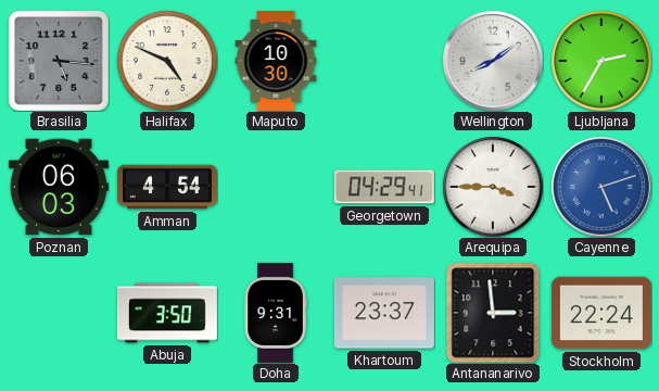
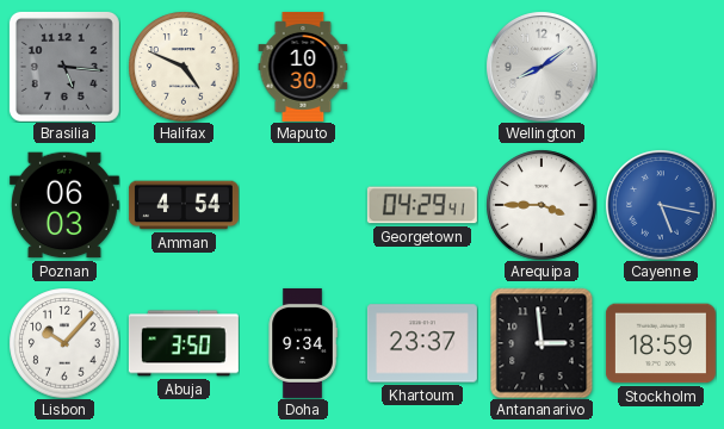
Ljubljana: 2:35 -> none (601, 61)
Cayenne: 5:12 -> 5:17 (661, 205)
Lisbon: none -> 10:07 (64, 343)
Doha: 9:31 -> 9:34 (303, 343)
Stockholm: 22:24 -> 18:59 (661, 343)
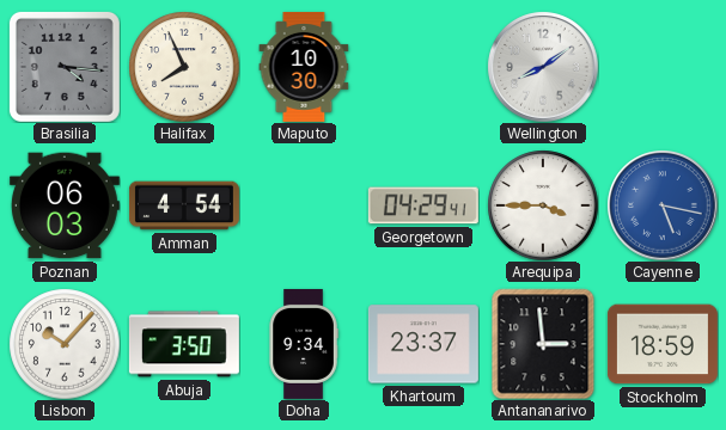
Brasilia: 5:16 -> 4:16 (65, 67)
Halifax: 4:49 -> 7:56 (184, 67)
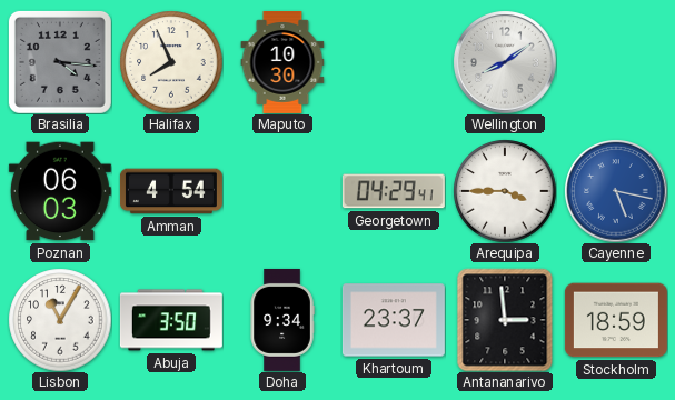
Lisbon: 10:07 -> 11:05 (60, 320)
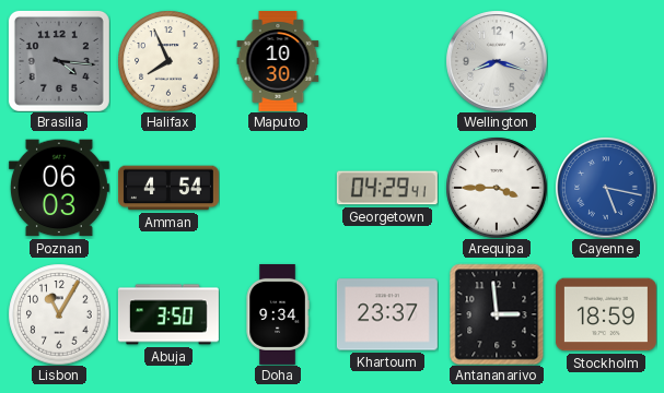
Wellington: 8:09 -> 8:18 (497, 61)
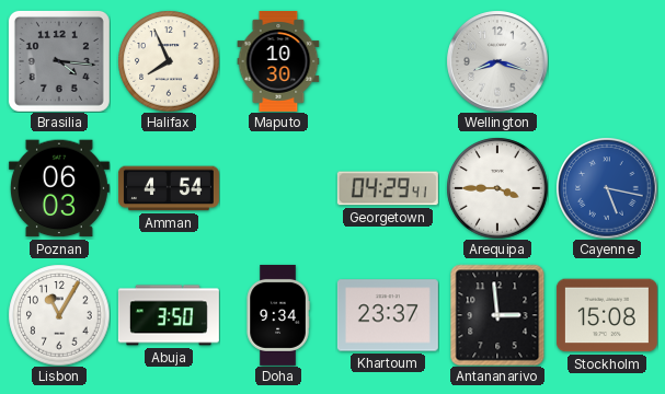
Stockholm: 18:59 -> 15:08 (607, 315)
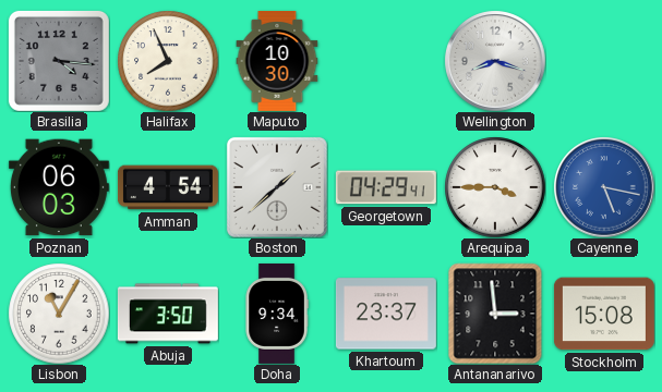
Boston: none -> 1:38 (277, 187)
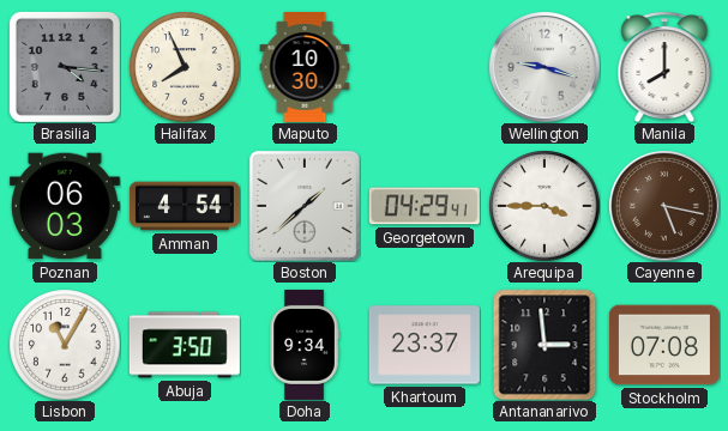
Wellington: 8:18 -> 9:18 (545, 67)
Manila: none -> 8:00 (664, 67)
Cayenne dial: blue -> brown (664, 206)
Stockholm: 15:08 -> 07:08 (664, 345)
